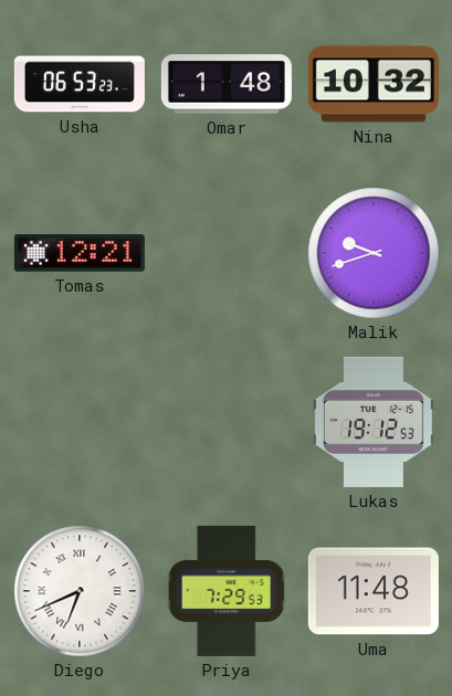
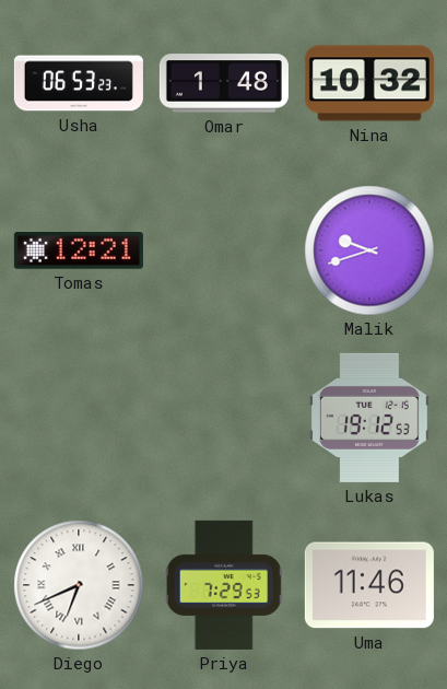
Uma: 11:48 -> 11:46 (369, 585)
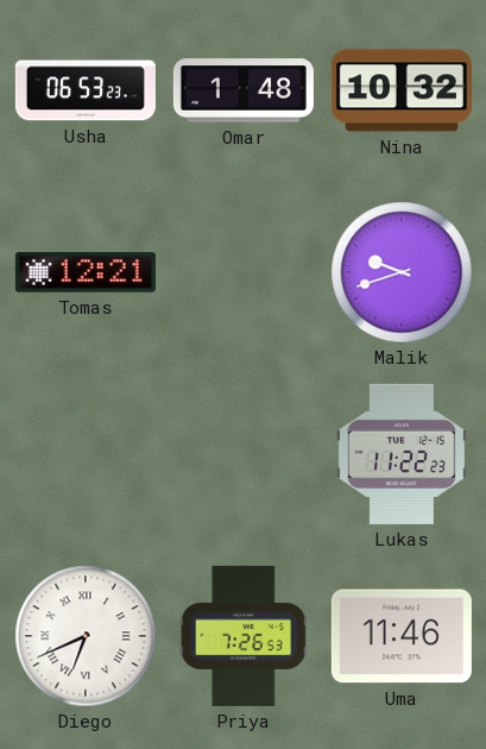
Lukas: 19:12 -> 11:22 (402, 454)
Priya: 7:29 -> 7:26 (244, 636)
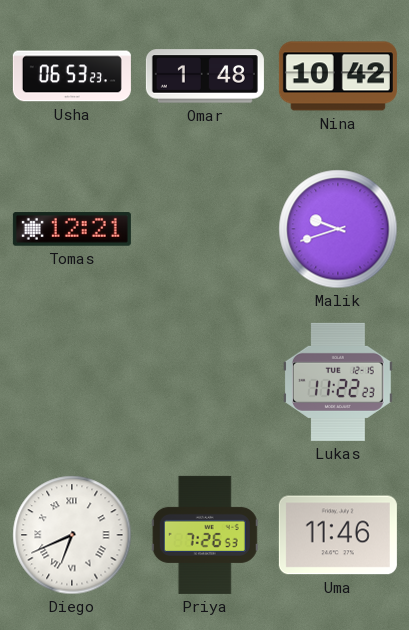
Nina: 10:32 -> 10:42 (338, 76)
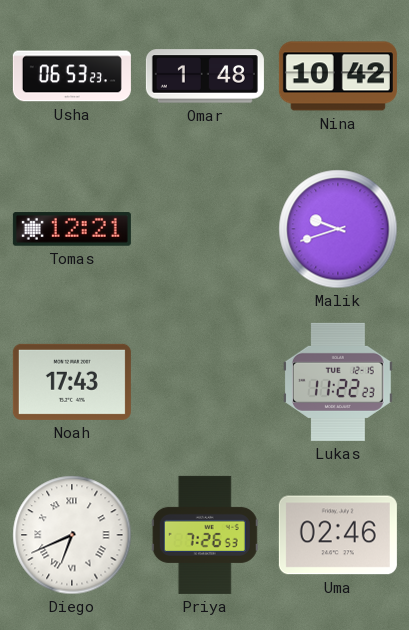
Noah: none -> 17:43 (72, 382)
Uma: 11:46 -> 02:46 (338, 535)
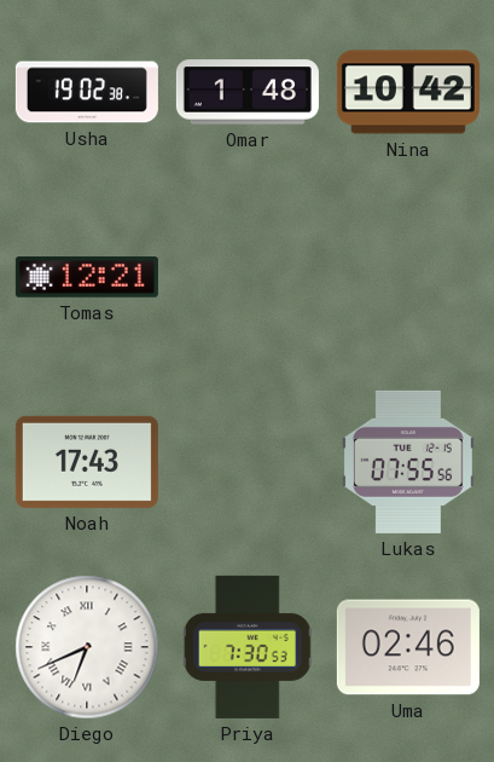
Usha: 06:53 -> 19:02 (87, 92)
Malik: 9:42 -> none (338, 229)
Lukas: 11:22 -> 07:55 (408, 462)
Priya: 7:26 -> 7:30 (248, 647)
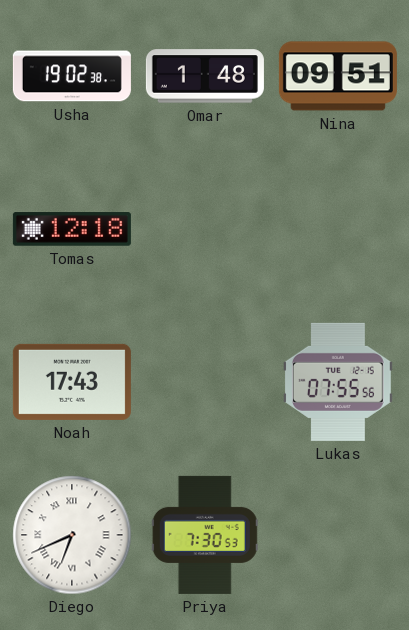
Nina: 10:42 -> 09:51 (338, 76)
Tomas: 12:21 -> 12:18 (72, 229)
Uma: 02:46 -> none (408, 647)
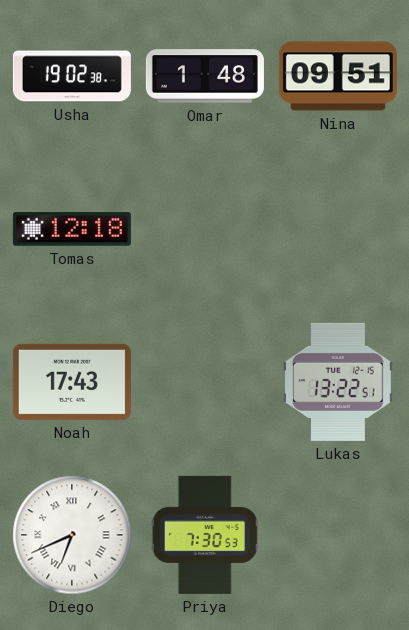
Lukas: 07:55 -> 13:22 (338, 382)
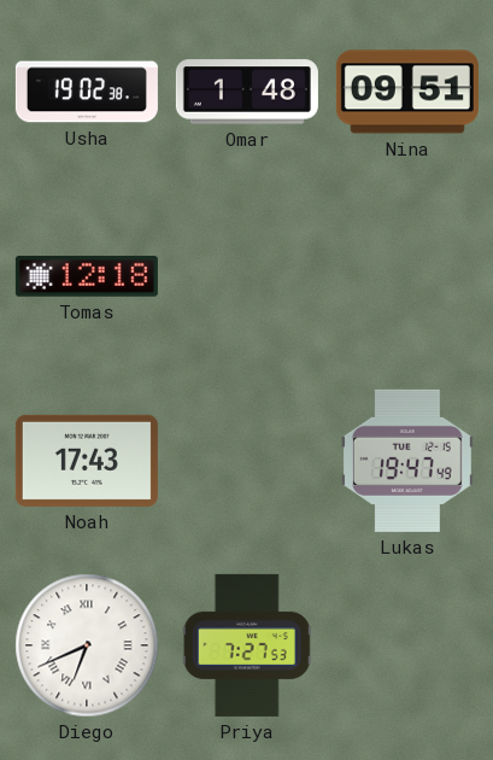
Lukas: 13:22 -> 19:47 (407, 461)
Priya: 7:30 -> 7:27 (247, 645)
